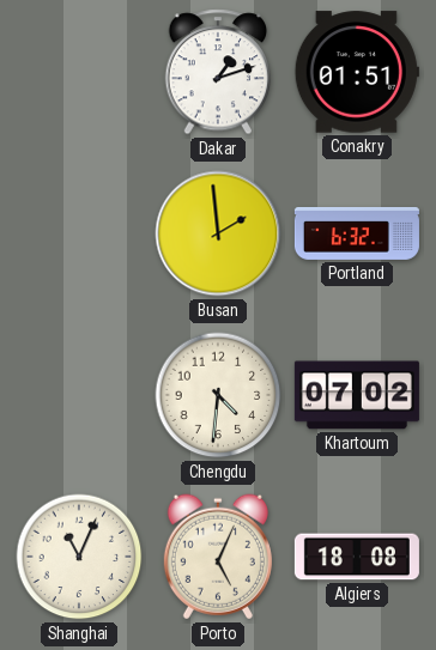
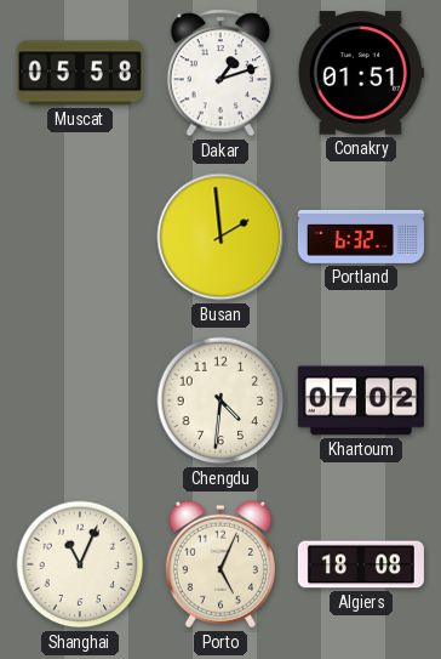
Muscat: none -> 05:58 (80, 73)
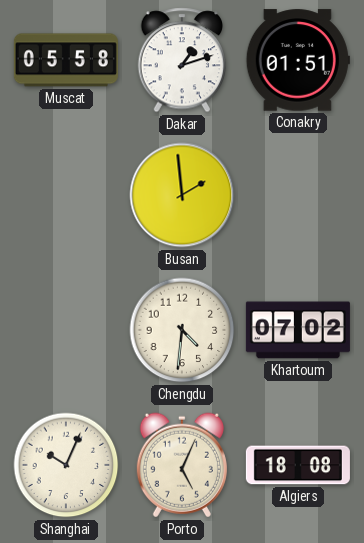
Portland: 6:32 -> none (361, 237)
Shanghai: 11:04 -> 10:04 (66, 465)
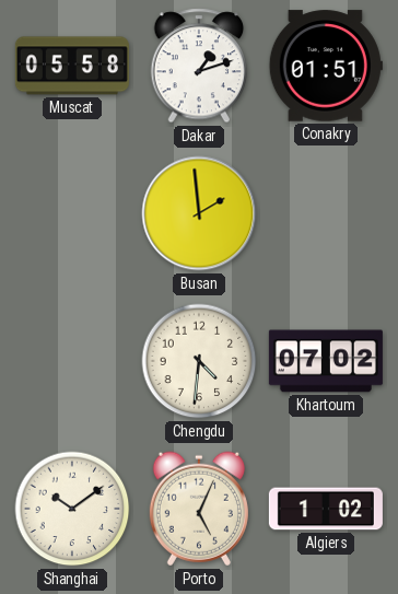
Shanghai: 10:04 -> 10:09 (72, 509)
Algiers: 18:08 -> 1:02 (326, 509)
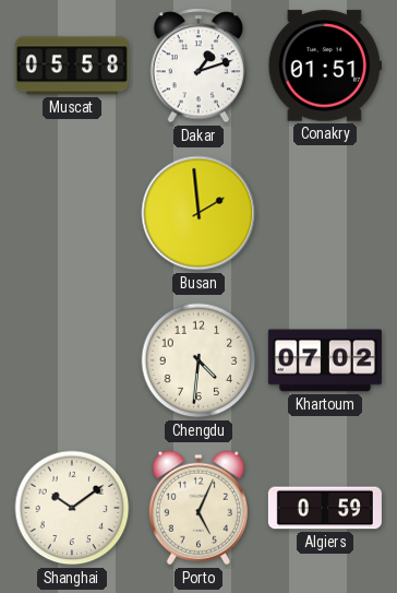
Algiers: 1:02 -> 0:59 (325, 508)
